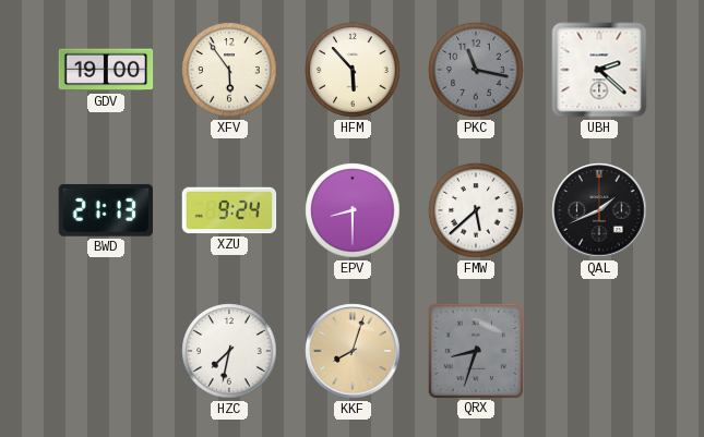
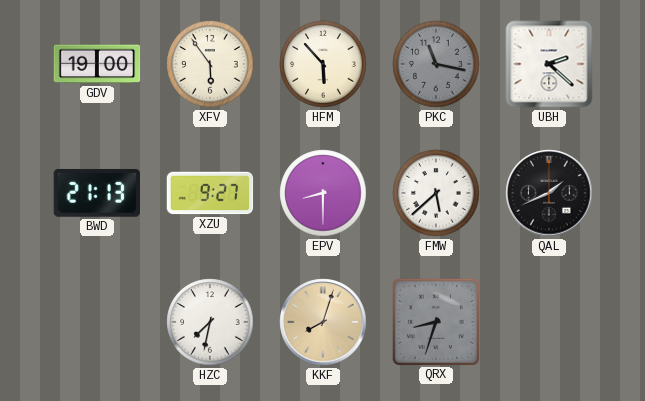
XZU: 9:24 -> 9:27 (210, 193)
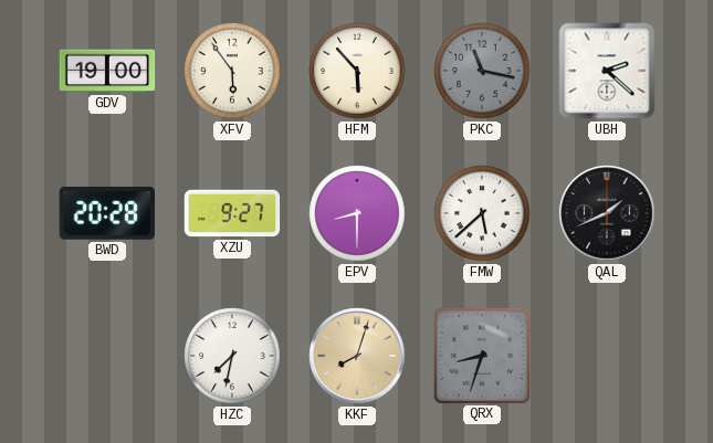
BWD: 21:13 -> 20:28 (106, 213)
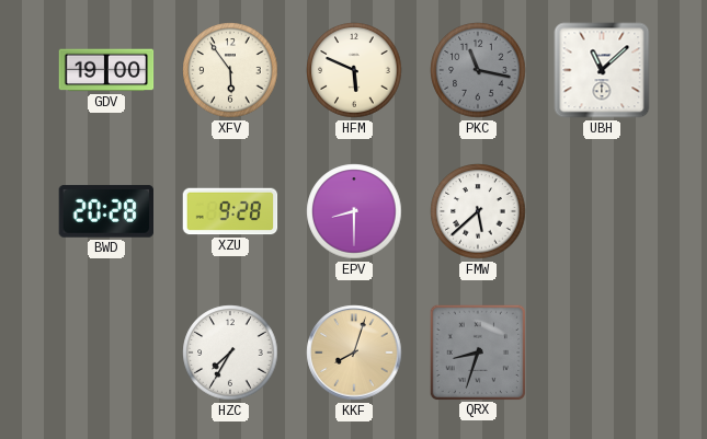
HFM: 5:53 -> 5:49 (354, 70)
UBH: 2:22 -> 11:08 (602, 70)
XZU: 9:27 -> 9:28 (230, 211)
QAL: 1:41 -> none (607, 213)
HZC: 7:32 -> 7:35 (230, 353)
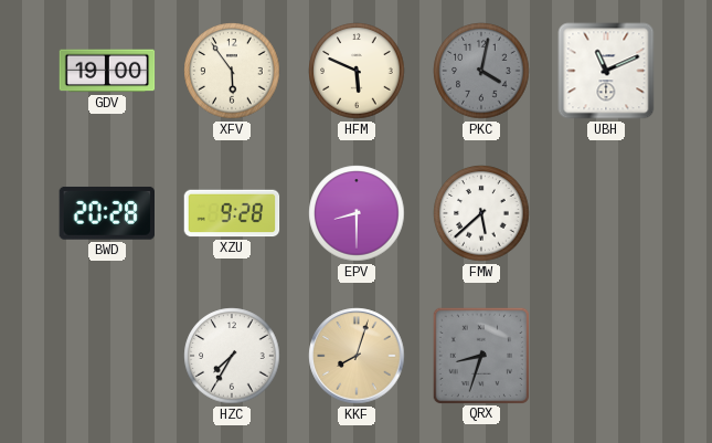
PKC: 11:17 -> 4:02 (481, 71)
UBH: 11:08 -> 11:11 (606, 71)
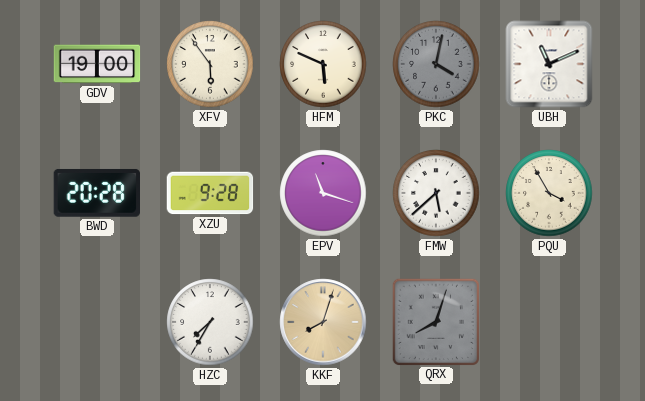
EPV: 8:30 -> 11:18 (323, 193)
PQU: none -> 3:55 (549, 193)
QRX: 8:33 -> 8:03 (435, 321)
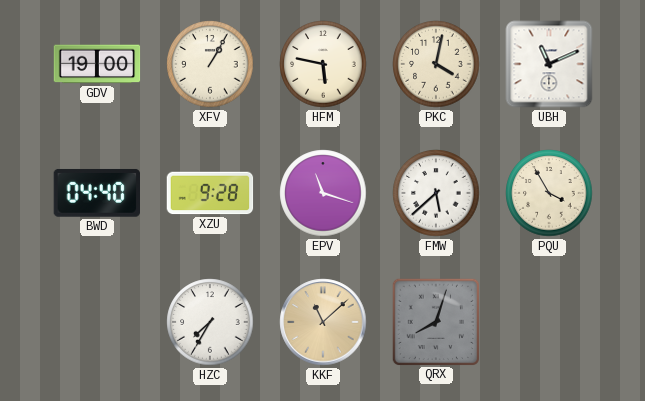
XFV: 5:54 -> 1:05 (210, 64)
HFM: 5:49 -> 5:47 (323, 64)
PKC dial: grey -> cream (436, 64)
BWD: 20:28 -> 04:40 (96, 193)
KKF: 8:03 -> 11:08 (323, 322)
